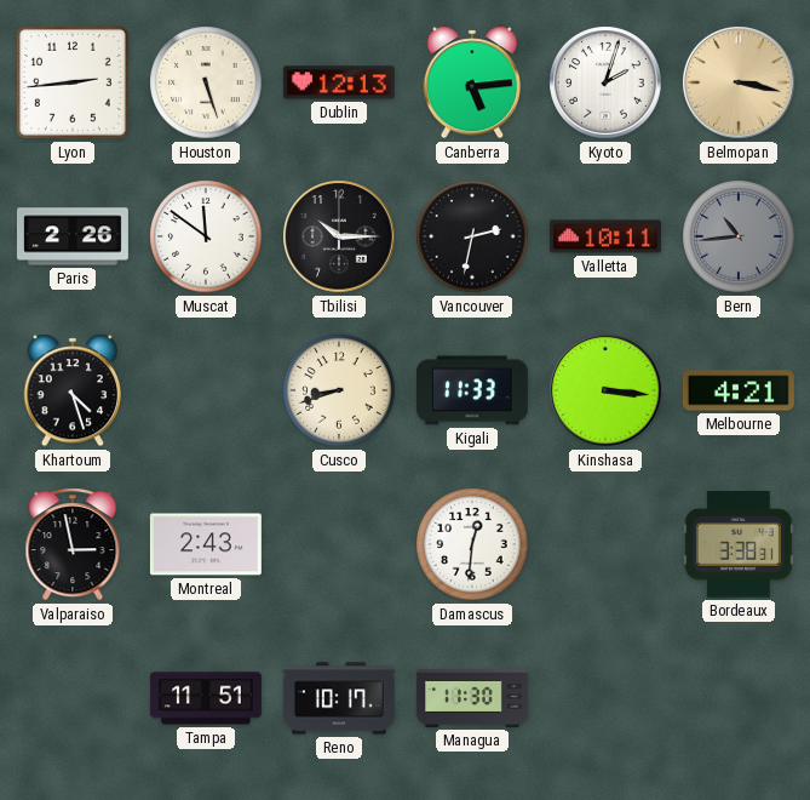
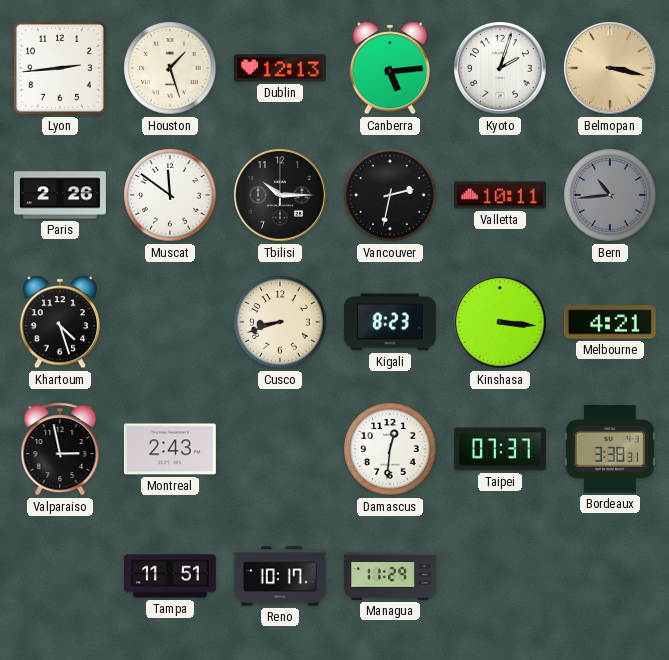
Houston: 5:27 -> 1:27 (170, 68)
Kigali: 11:33 -> 8:23 (390, 322)
Taipei: none -> 07:37 (500, 449)
Managua: 11:30 -> 11:29 (390, 576)
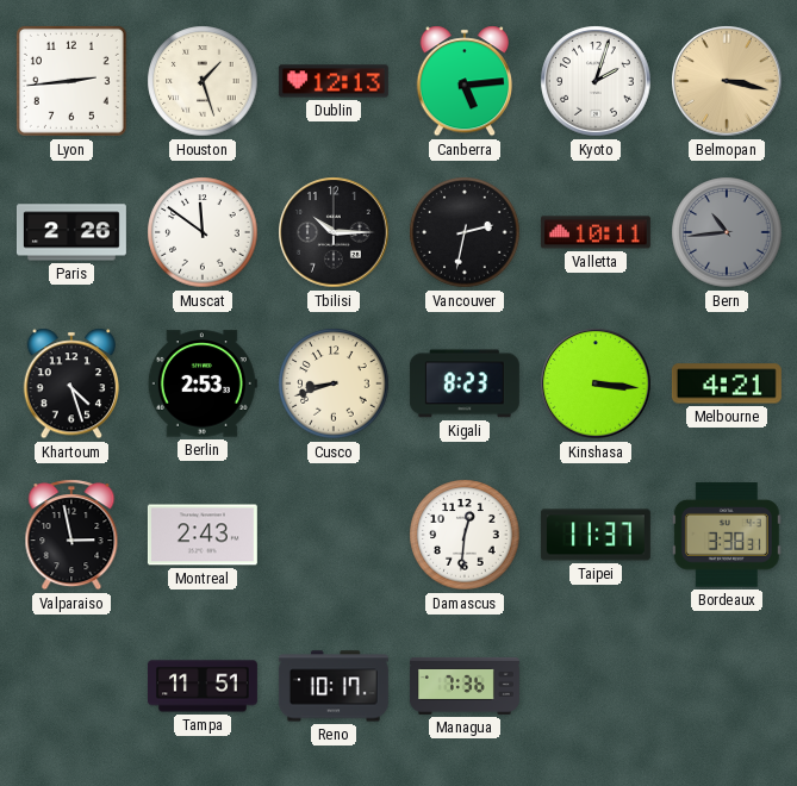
Berlin: none -> 2:53 (203, 383)
Taipei: 07:37 -> 11:37 (596, 535)
Managua: 11:29 -> 7:36 (465, 686)
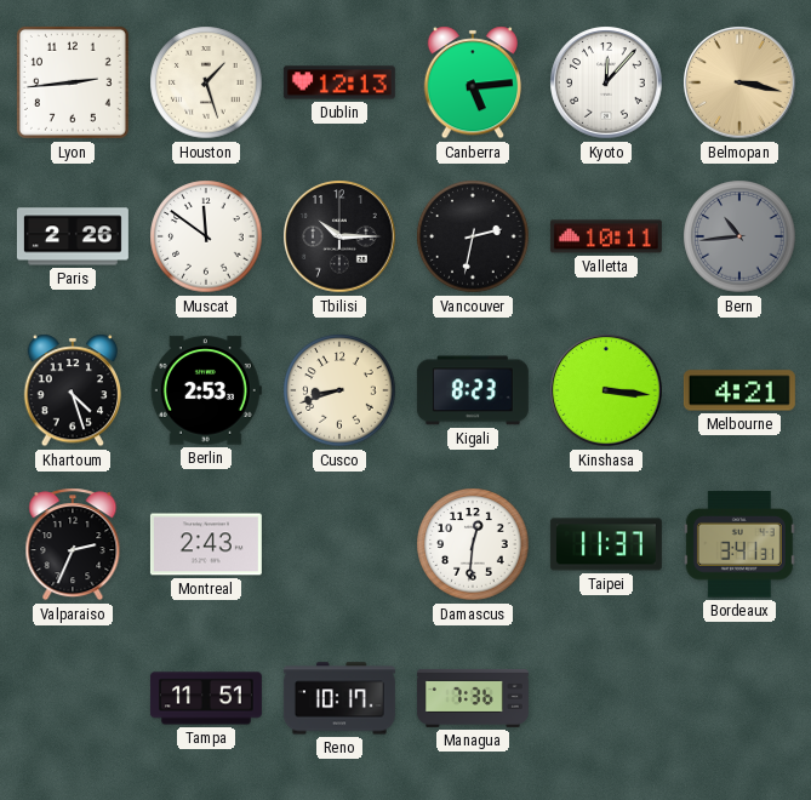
Kyoto: 2:03 -> 12:07 (606, 82)
Valparaiso: 2:58 -> 2:34 (73, 544)
Bordeaux: 3:38 -> 3:41 (739, 544)
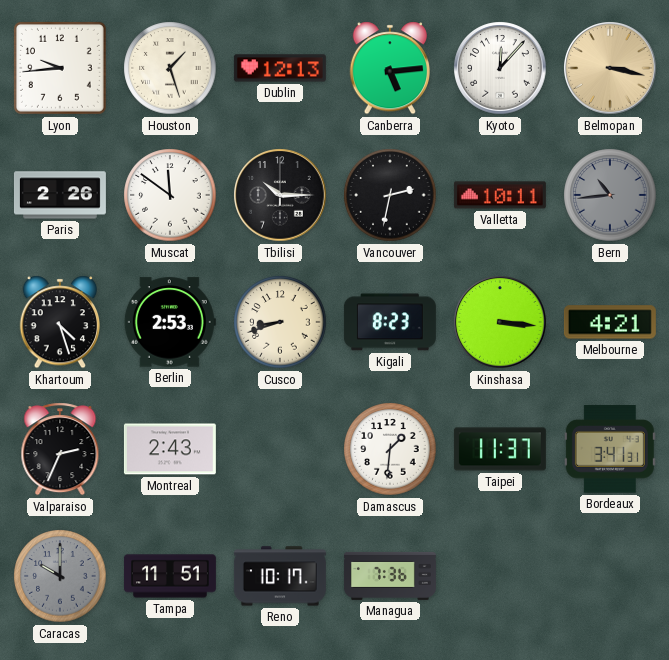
Lyon: 2:44 -> 9:44 (60, 68)
Damascus: 12:31 -> 1:31 (390, 449)
Caracas: none -> 10:00 (60, 576)
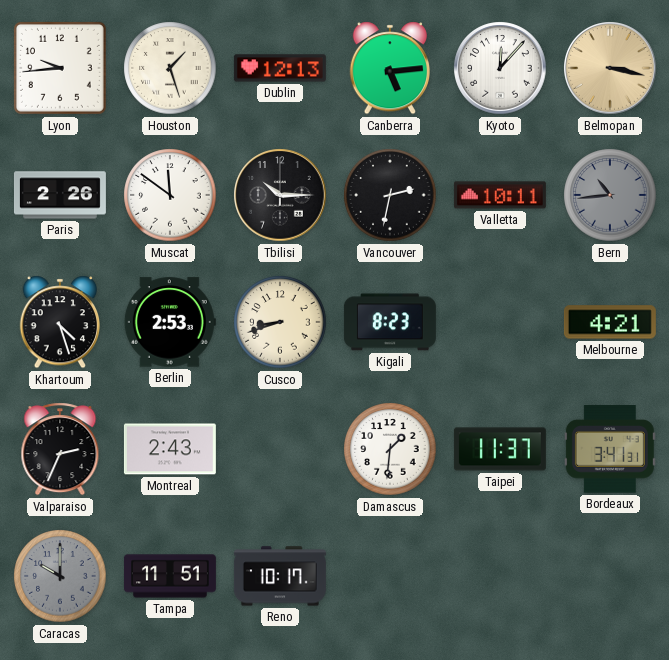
Kinshasa: 3:16 -> none (500, 322)
Managua: 7:36 -> none (390, 576)
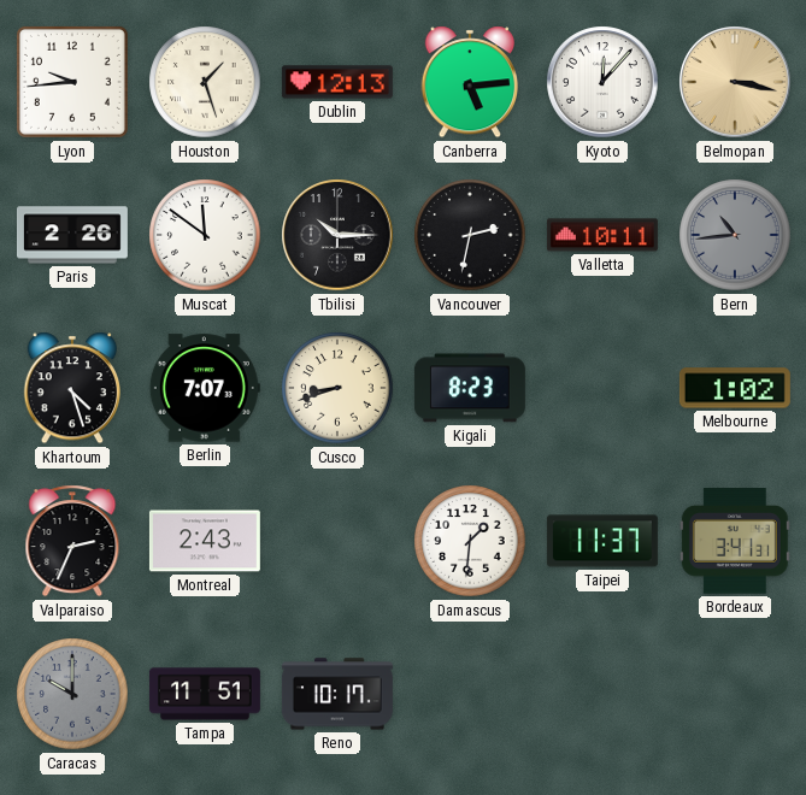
Berlin: 2:53 -> 7:07 (205, 388)
Melbourne: 4:21 -> 1:02 (735, 388)
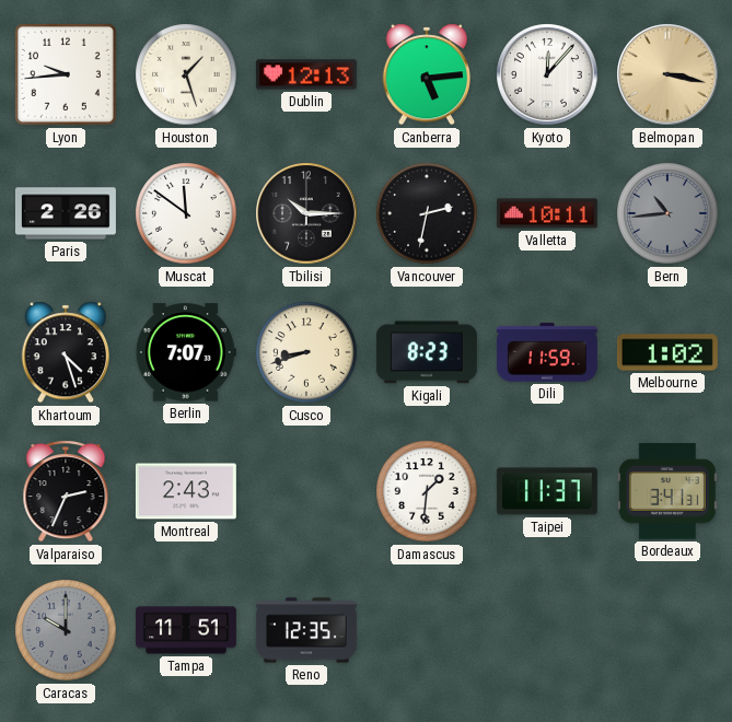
Dili: none -> 11:59 (547, 352)
Reno: 10:17 -> 12:35 (306, 630)
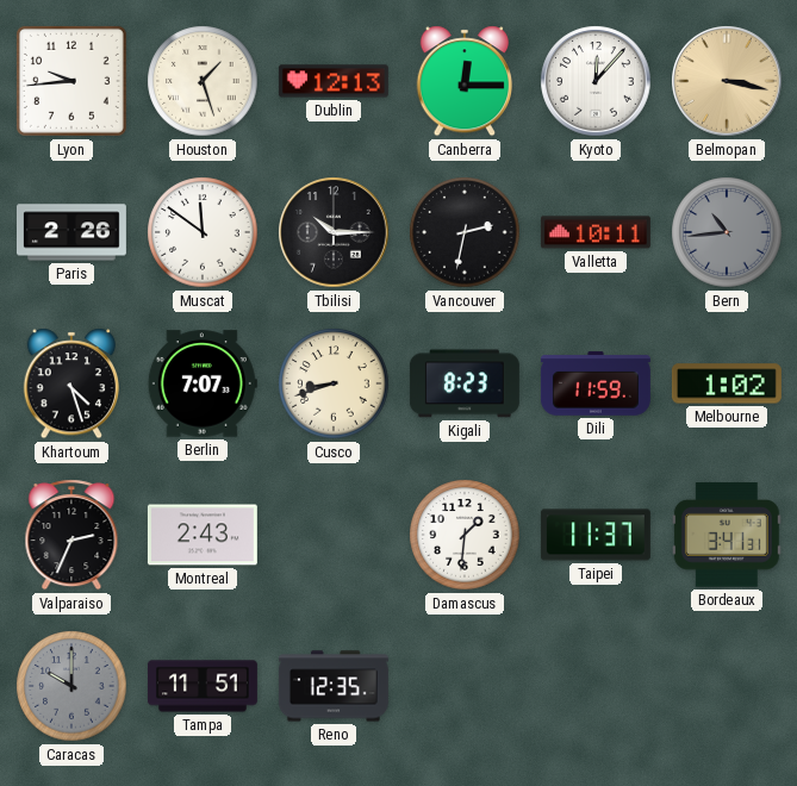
Canberra: 5:14 -> 12:15 (463, 81)
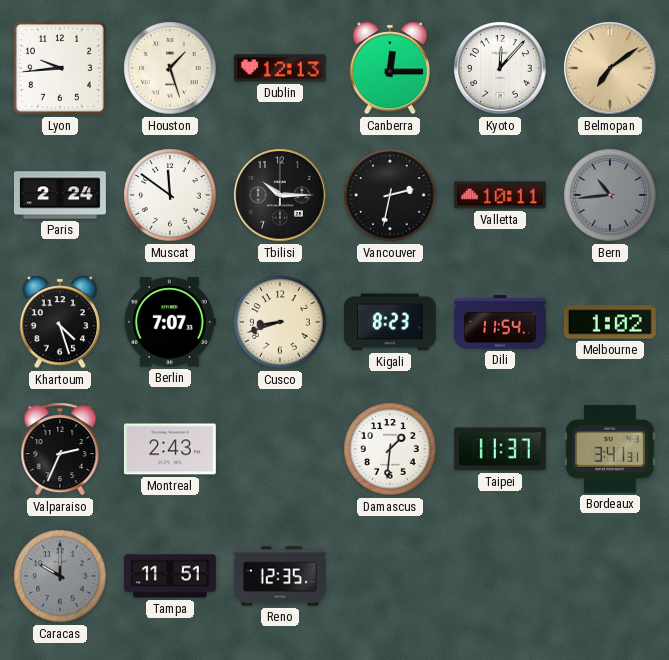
Belmopan: 3:17 -> 7:09 (610, 68)
Paris: 2:26 -> 2:24 (60, 195)
Dili: 11:59 -> 11:54 (500, 322)
